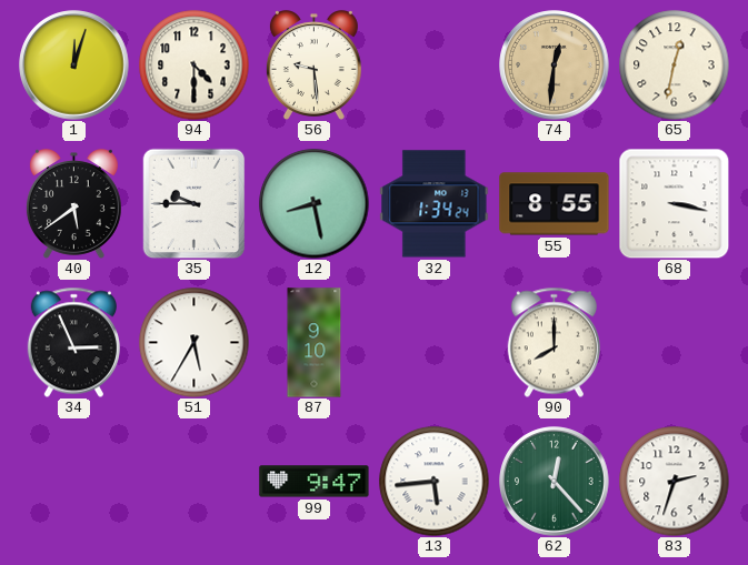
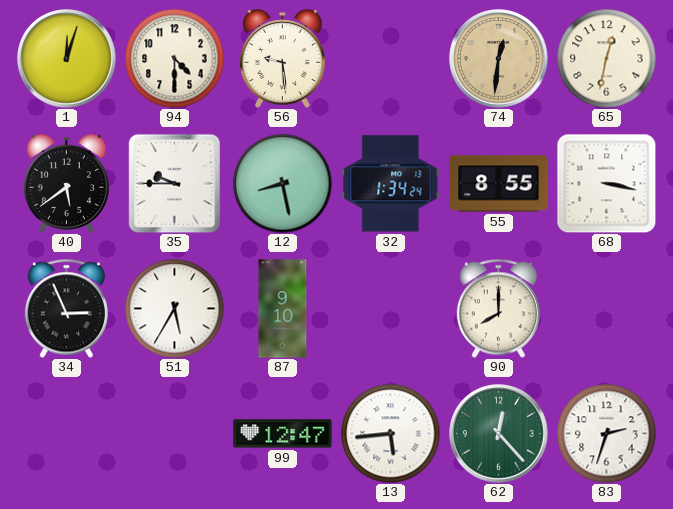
99: 9:47 -> 12:47 (283, 434)
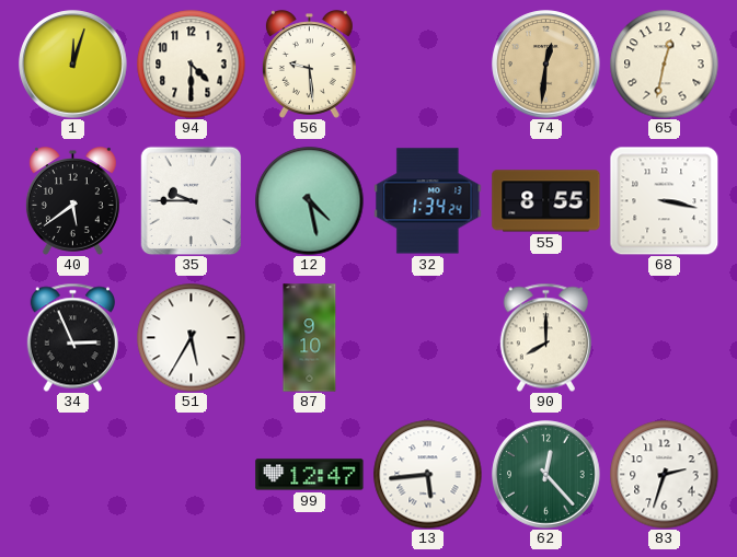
12: 8:28 -> 4:28 (310, 201)
